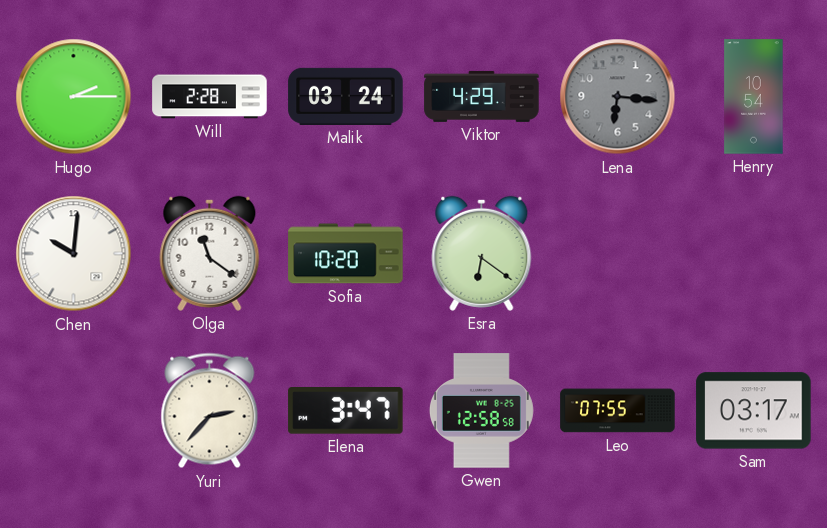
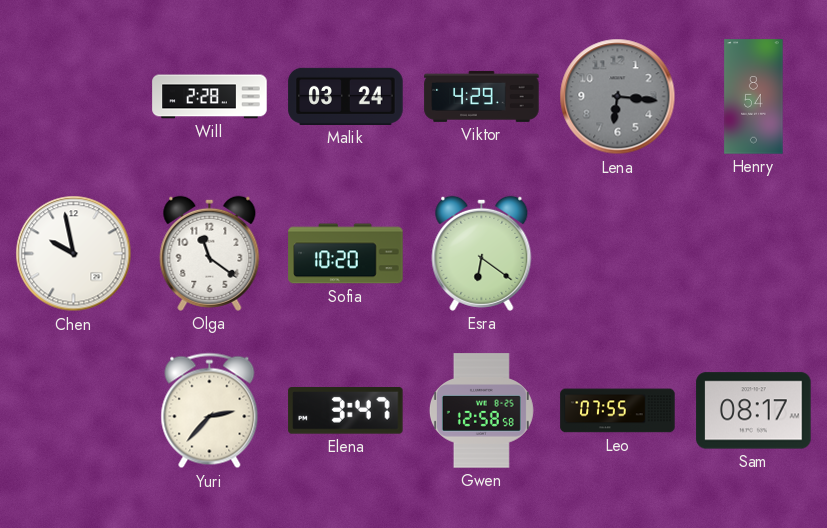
Hugo: 2:15 -> none (74, 97)
Henry: 10:54 -> 8:54 (754, 97)
Chen: 10:01 -> 9:58 (74, 254)
Sam: 03:17 -> 08:17 (754, 411)
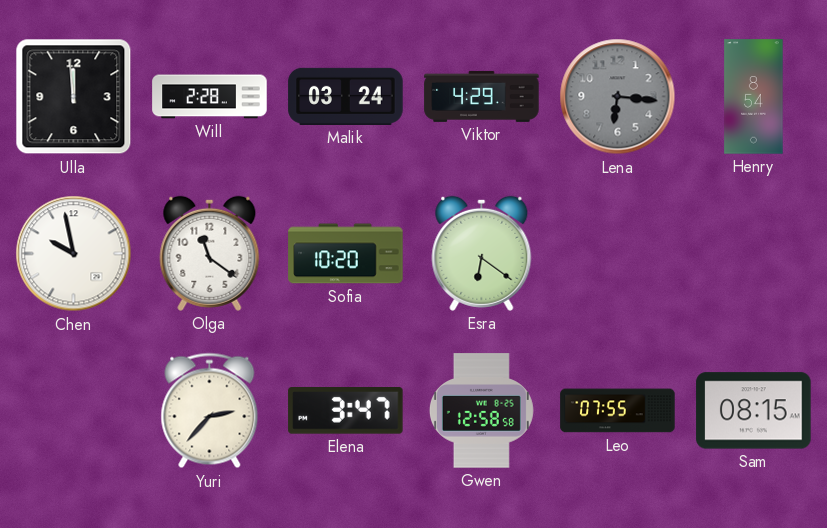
Ulla: none -> 11:59 (74, 97)
Sam: 08:17 -> 08:15 (754, 411)
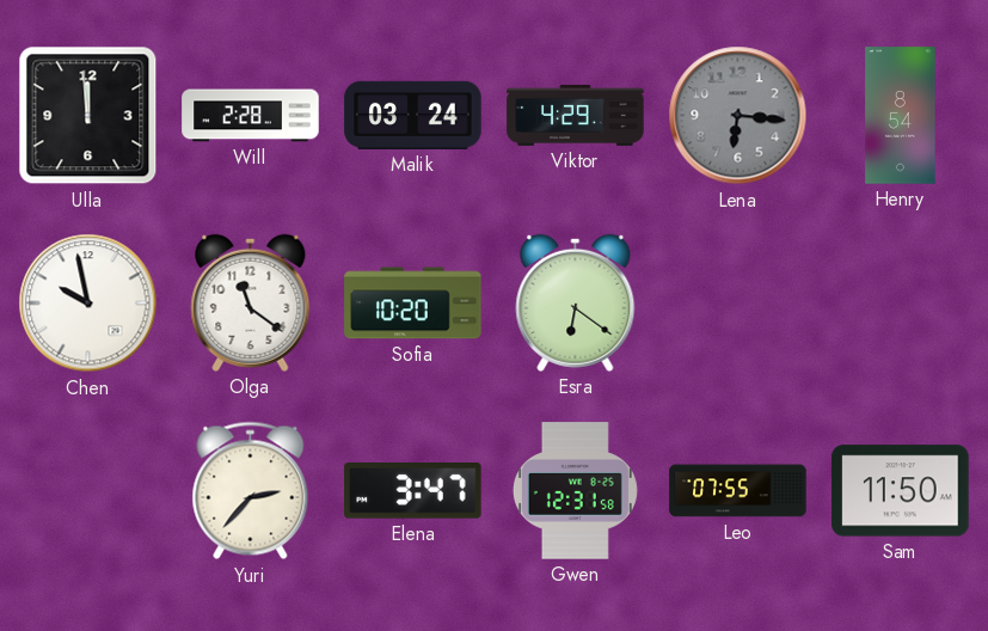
Gwen: 12:58 -> 12:31 (575, 491)
Sam: 08:15 -> 11:50 (901, 491)
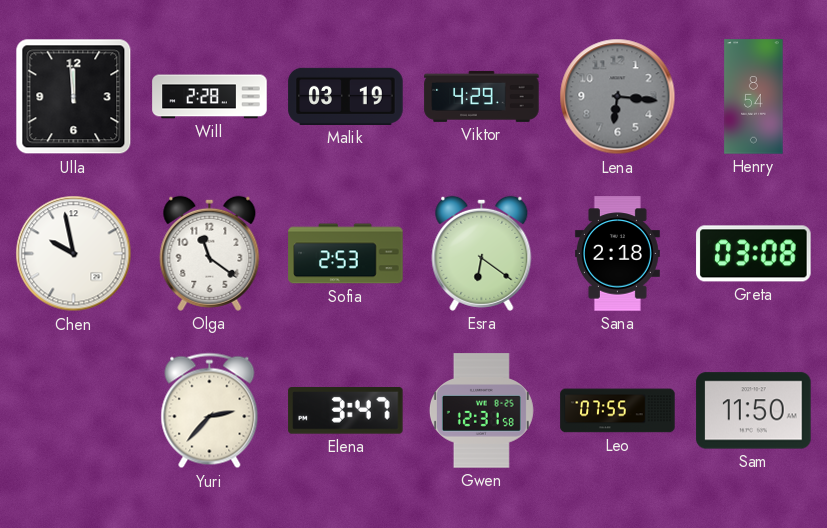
Malik: 03:24 -> 03:19 (346, 96)
Sofia: 10:20 -> 2:53 (346, 254)
Sana: none -> 2:18 (617, 254)
Greta: none -> 03:08 (754, 254)
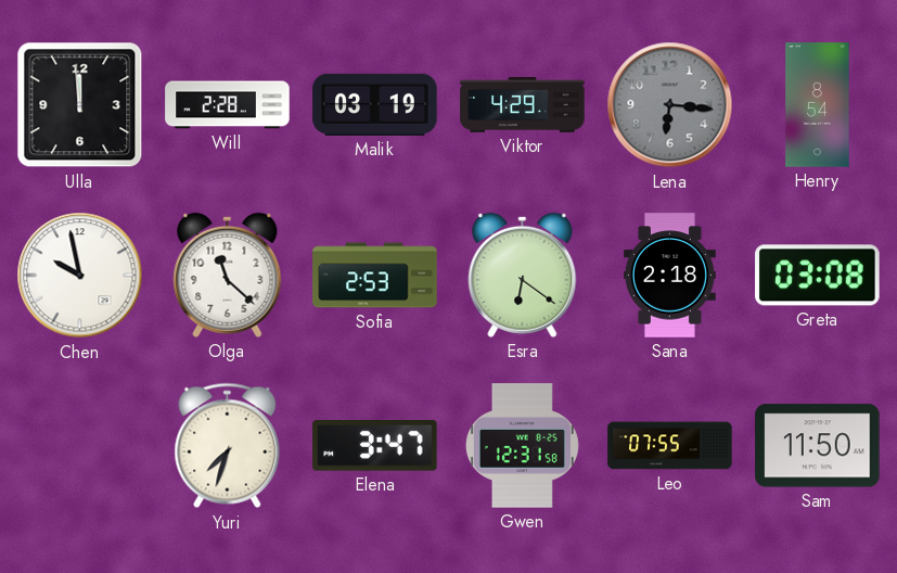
Olga: 11:21 -> 11:22 (228, 275)
Yuri: 2:37 -> 7:33 (228, 446)
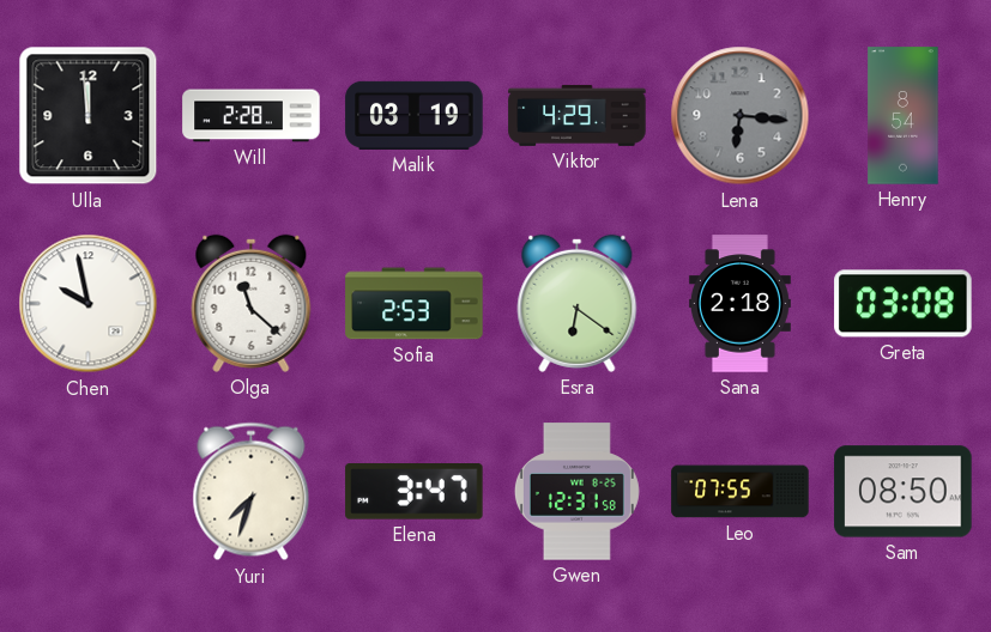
Sam: 11:50 -> 08:50 (904, 492)
